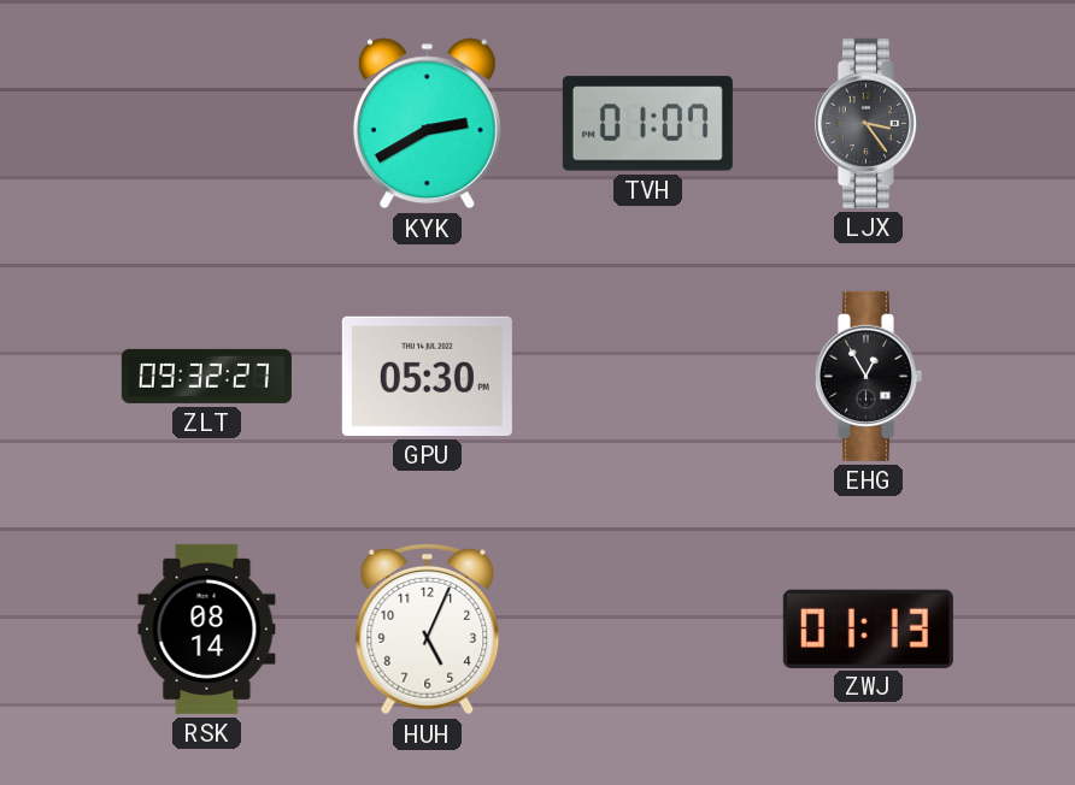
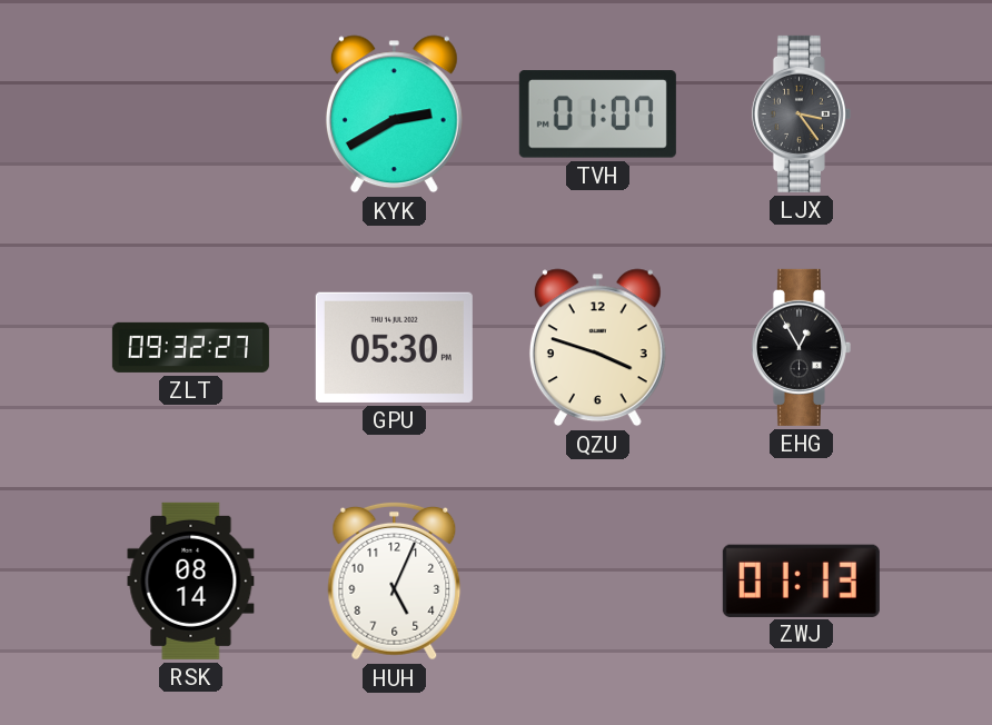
QZU: none -> 3:48 (597, 348)
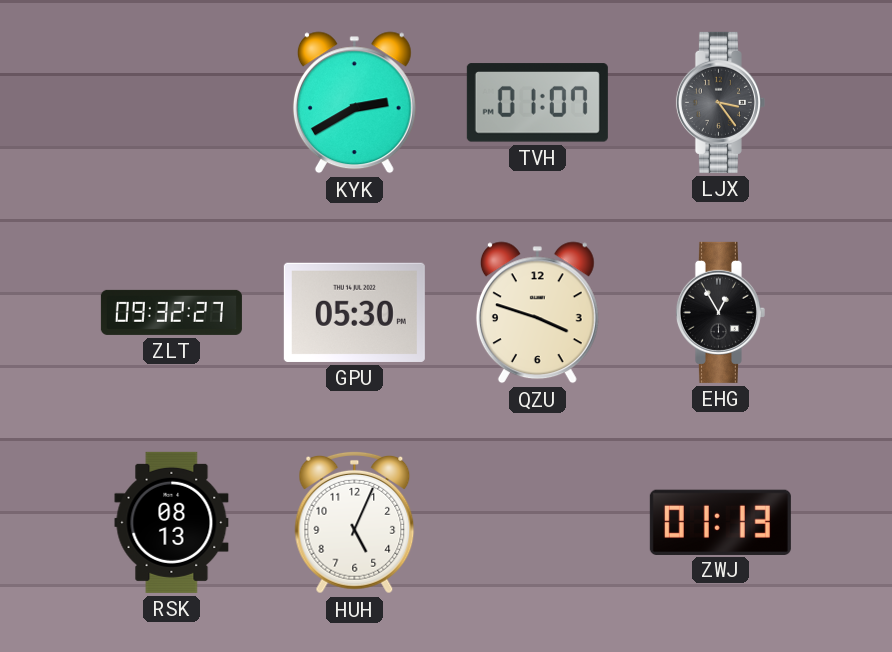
RSK: 08:14 -> 08:13 (172, 522)
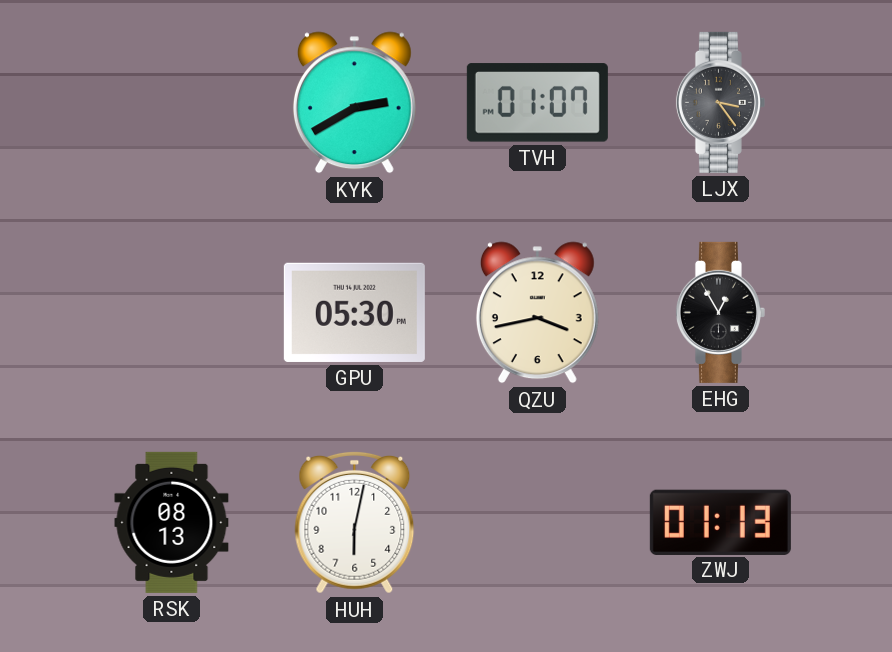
ZLT: 09:32 -> none (171, 312)
QZU: 3:48 -> 3:43 (537, 313)
HUH: 5:04 -> 6:02 (355, 522)
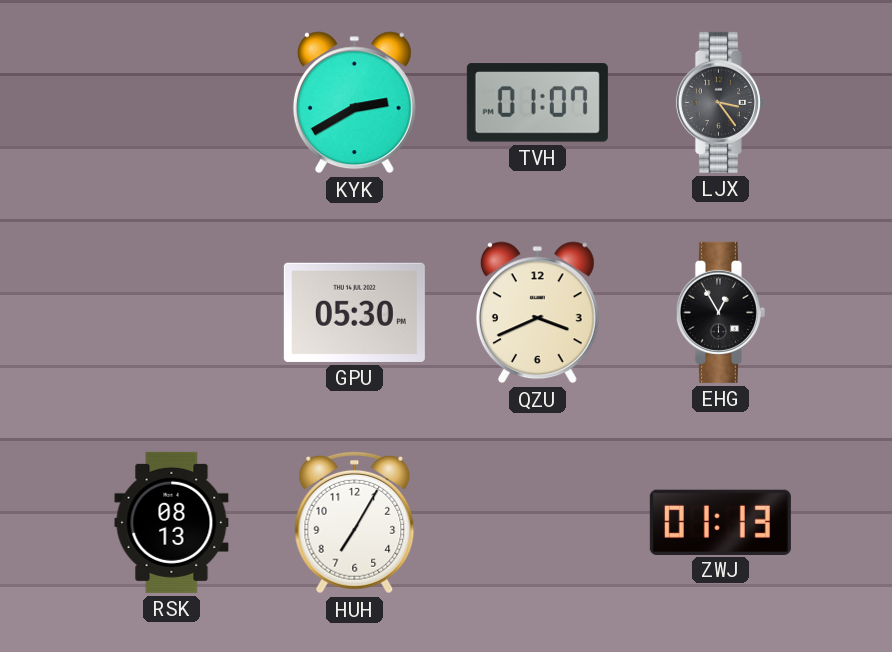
QZU: 3:43 -> 3:41 (537, 313)
HUH: 6:02 -> 7:05 (355, 522)
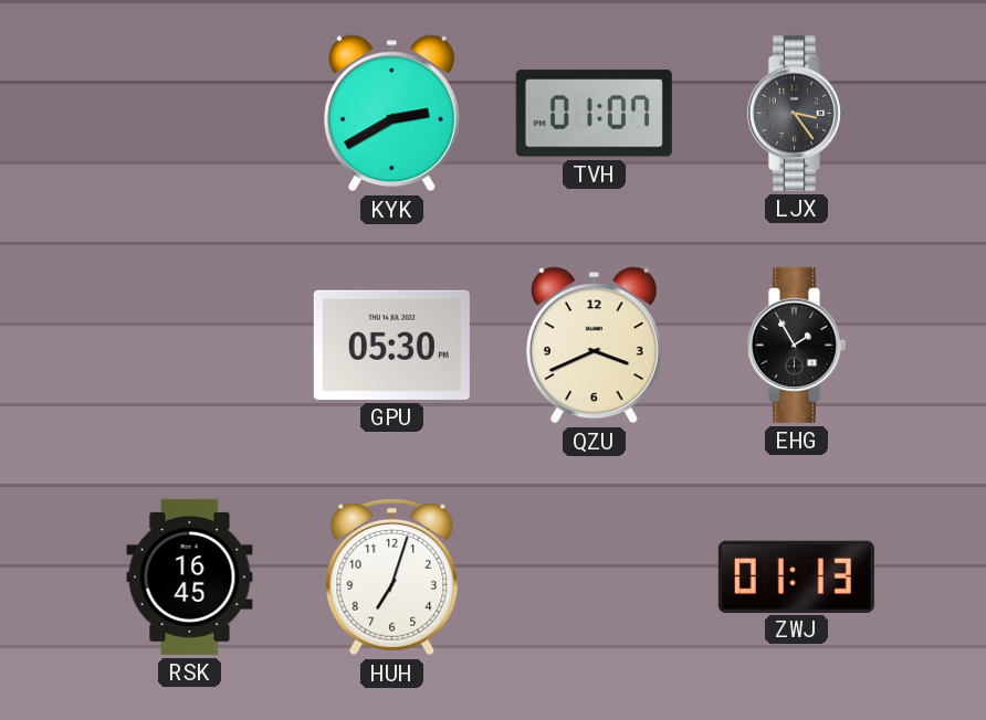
EHG: 12:55 -> 1:55 (796, 345)
RSK: 08:13 -> 16:45 (190, 576)
HUH: 7:05 -> 7:03 (392, 576)
